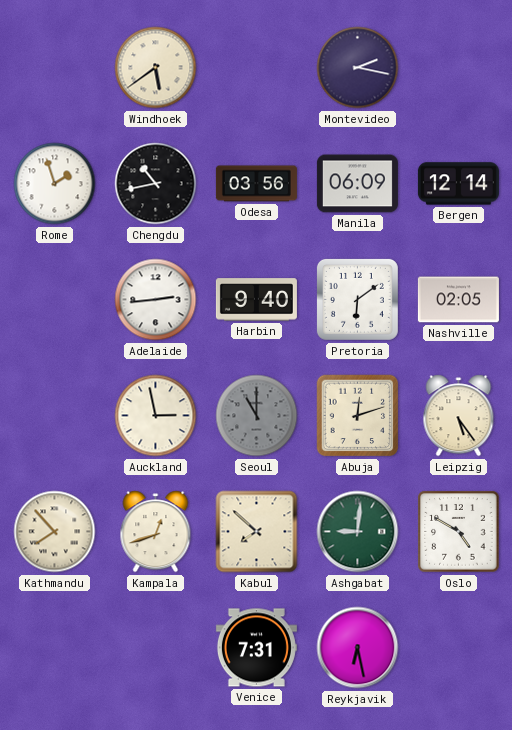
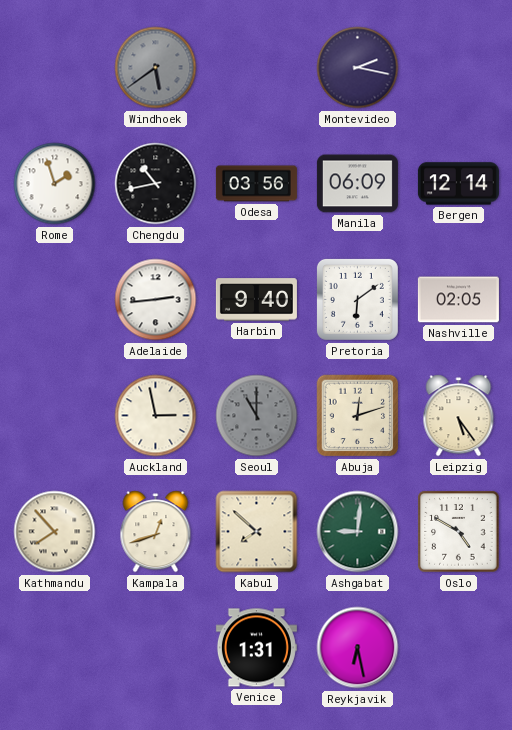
Windhoek dial: cream -> grey (156, 68)
Venice: 7:31 -> 1:31 (256, 648)
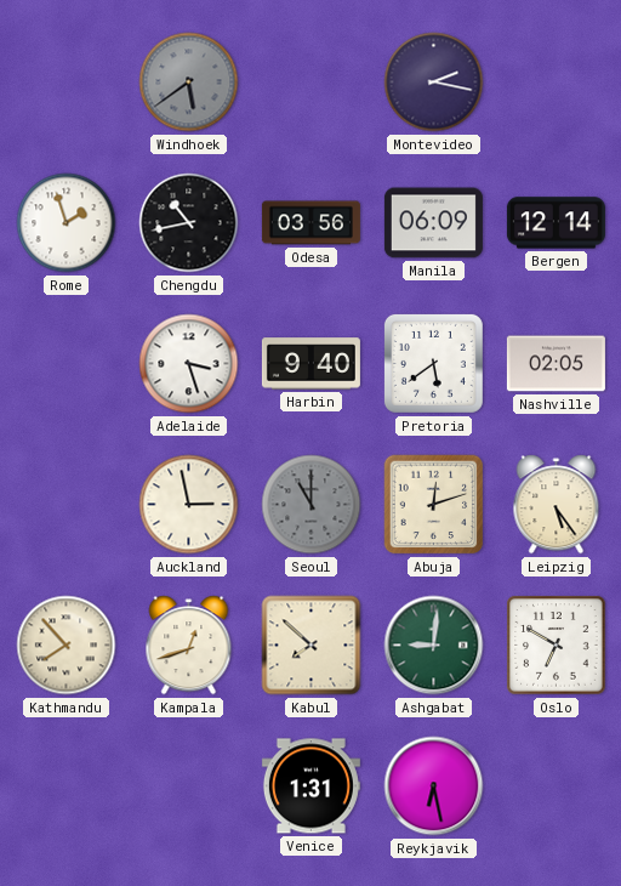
Adelaide: 2:44 -> 3:27 (189, 364)
Pretoria: 6:09 -> 5:39 (433, 363)
Oslo: 4:50 -> 6:50 (557, 646)
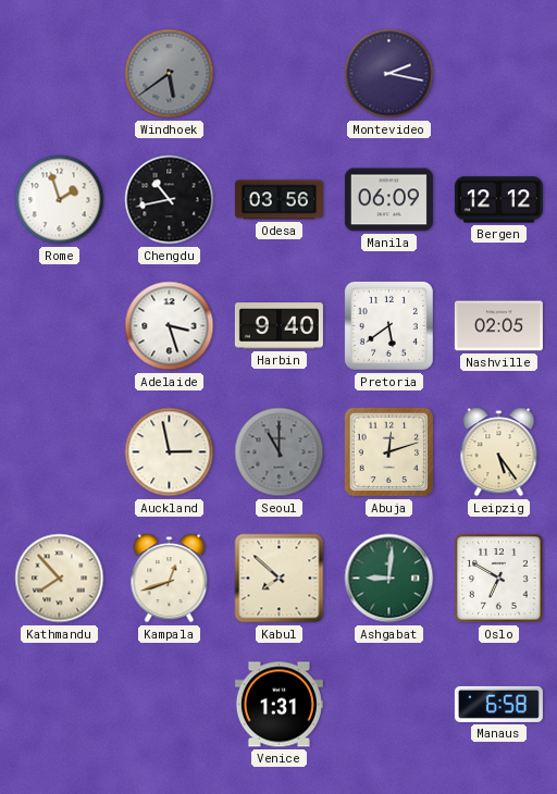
Bergen: 12:14 -> 12:12 (498, 200)
Reykjavik: 6:28 -> none (434, 786)
Manaus: none -> 6:58 (498, 704)
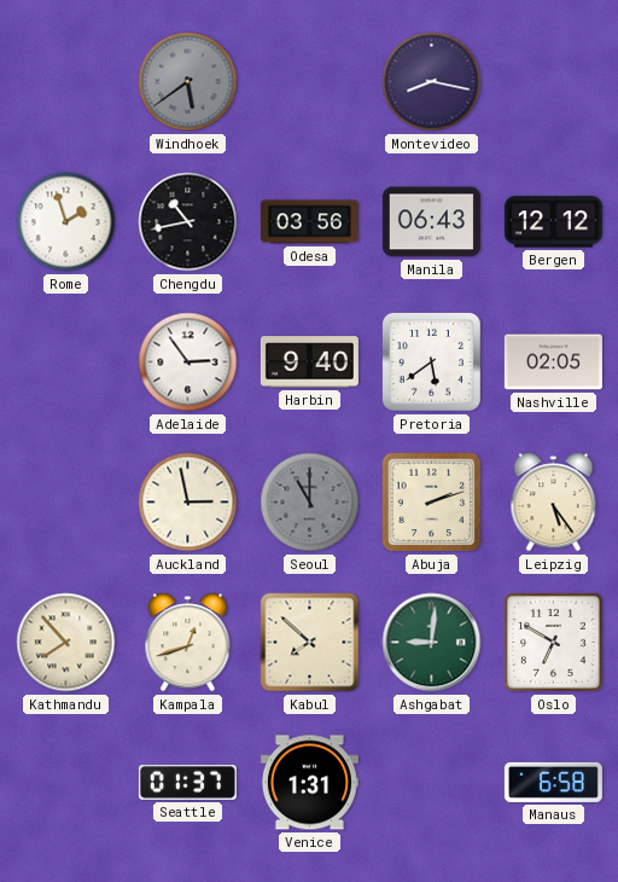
Montevideo: 2:17 -> 8:17 (432, 82)
Manila: 06:09 -> 06:43 (431, 222)
Adelaide: 3:27 -> 2:54 (188, 362)
Abuja: 12:12 -> 2:12 (432, 503)
Seattle: none -> 01:37 (187, 782)
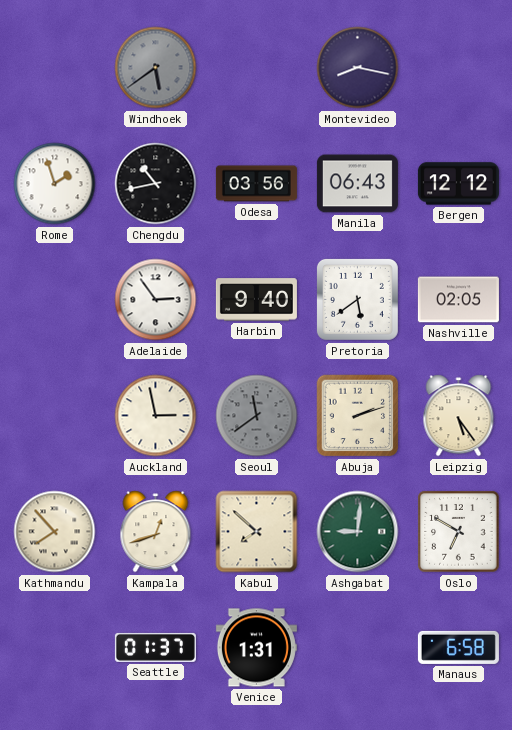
Seoul: 11:00 -> 11:39 (257, 416)
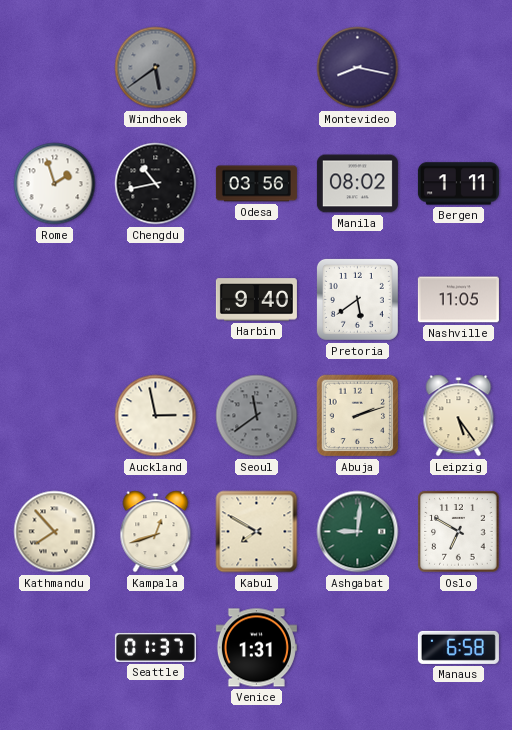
Manila: 06:43 -> 08:02 (357, 184)
Bergen: 12:12 -> 1:11 (458, 184)
Adelaide: 2:54 -> none (156, 300)
Nashville: 02:05 -> 11:05 (458, 300)
Kabul: 7:52 -> 7:50 (257, 532)
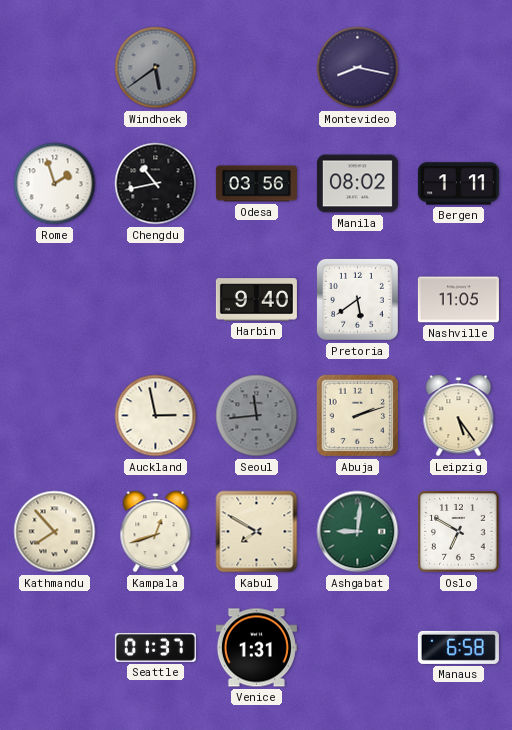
Seoul: 11:39 -> 11:44 (257, 416)
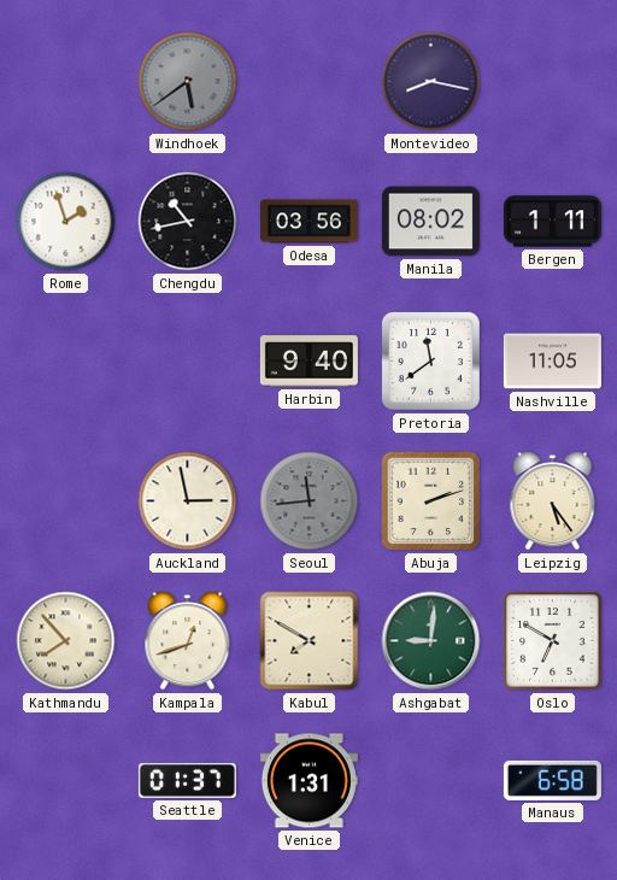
Pretoria: 5:39 -> 11:39 (430, 360)
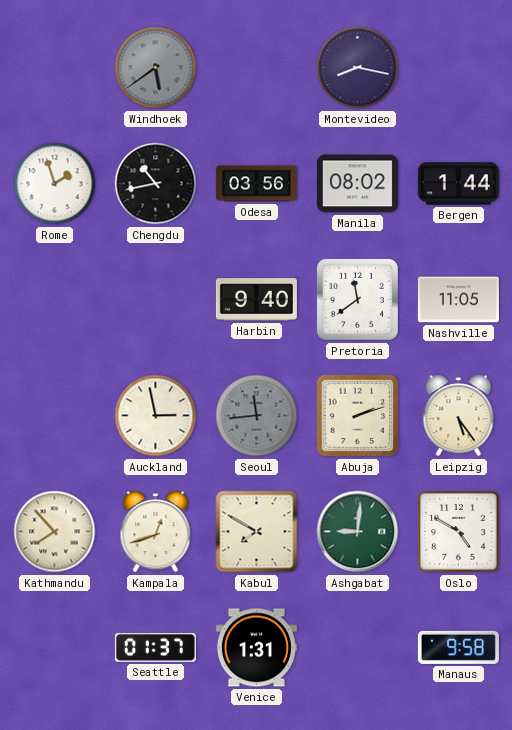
Bergen: 1:11 -> 1:44 (458, 184)
Oslo: 6:50 -> 4:50 (459, 532)
Manaus: 6:58 -> 9:58 (458, 647)
